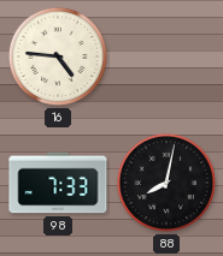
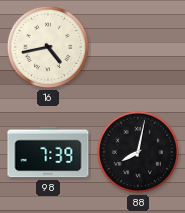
16: 4:46 -> 4:43 (48, 47)
98: 7:33 -> 7:39 (48, 152)
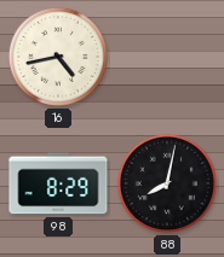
98: 7:39 -> 8:29 (58, 183)
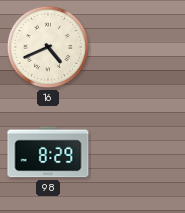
16: 4:43 -> 4:41 (48, 47)
88: 8:02 -> none (167, 183)
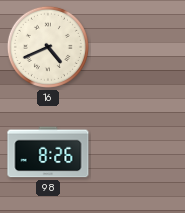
98: 8:29 -> 8:26 (48, 152)
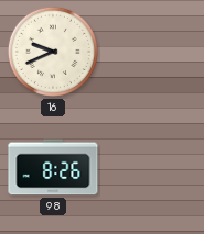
16: 4:41 -> 9:41 (53, 52)
